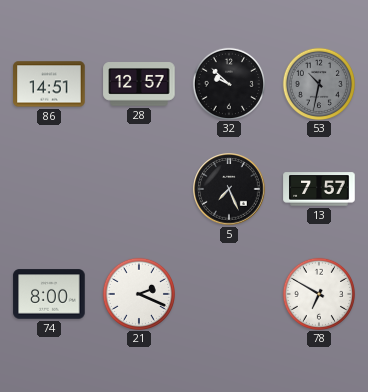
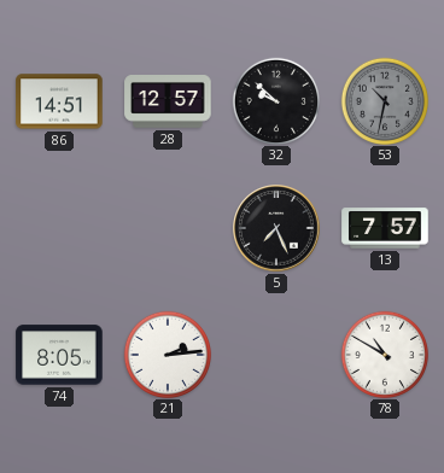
74: 8:00 -> 8:05 (59, 355)
21: 2:19 -> 2:14 (166, 354)
78: 6:50 -> 10:50 (384, 354)
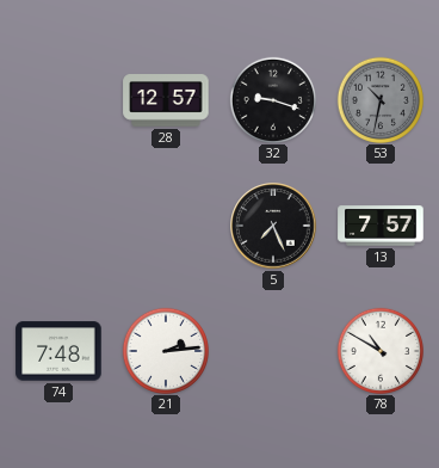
86: 14:51 -> none (59, 101)
32: 9:52 -> 9:18 (272, 99)
74: 8:05 -> 7:48 (58, 351)
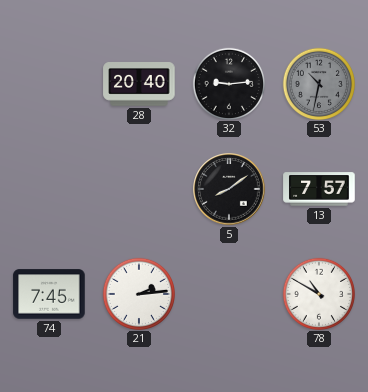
28: 12:57 -> 20:40 (139, 85)
32: 9:18 -> 9:14 (228, 83)
5: 7:26 -> 8:09 (229, 189)
74: 7:48 -> 7:45 (49, 294)
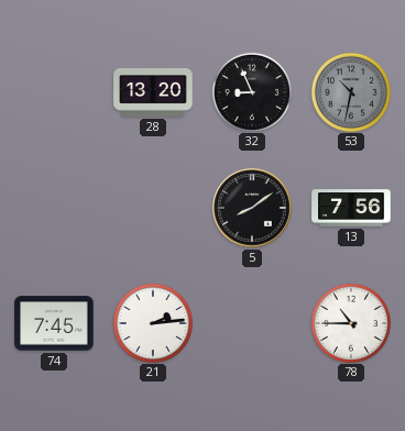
28: 20:40 -> 13:20 (153, 93)
32: 9:14 -> 8:56 (251, 91)
13: 7:57 -> 7:56 (351, 208)
78: 10:50 -> 10:45 (350, 322)
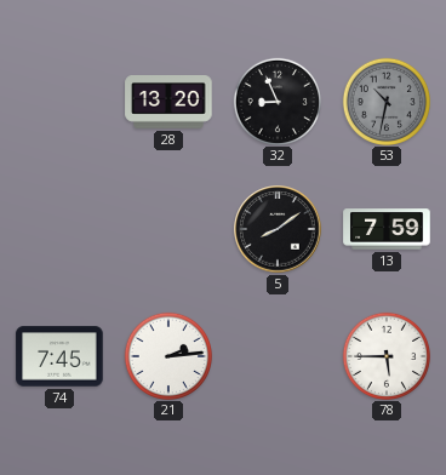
13: 7:56 -> 7:59 (387, 229)
78: 10:45 -> 5:45 (385, 355)
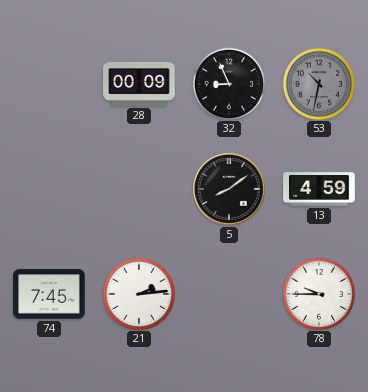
28: 13:20 -> 00:09 (139, 85)
13: 7:59 -> 4:59 (319, 189)
78: 5:45 -> 9:45 (318, 293)
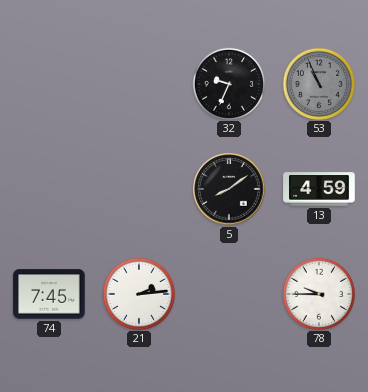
28: 00:09 -> none (139, 85)
32: 8:56 -> 9:34 (228, 83)
53: 10:32 -> 10:56 (318, 83)
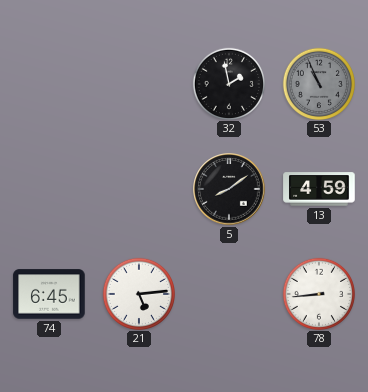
32: 9:34 -> 1:58 (228, 83)
74: 7:45 -> 6:45 (49, 294)
21: 2:14 -> 5:14 (138, 293)
78: 9:45 -> 8:44 (318, 293)
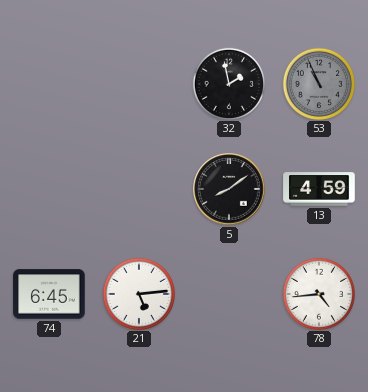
78: 8:44 -> 4:44 (318, 293)
